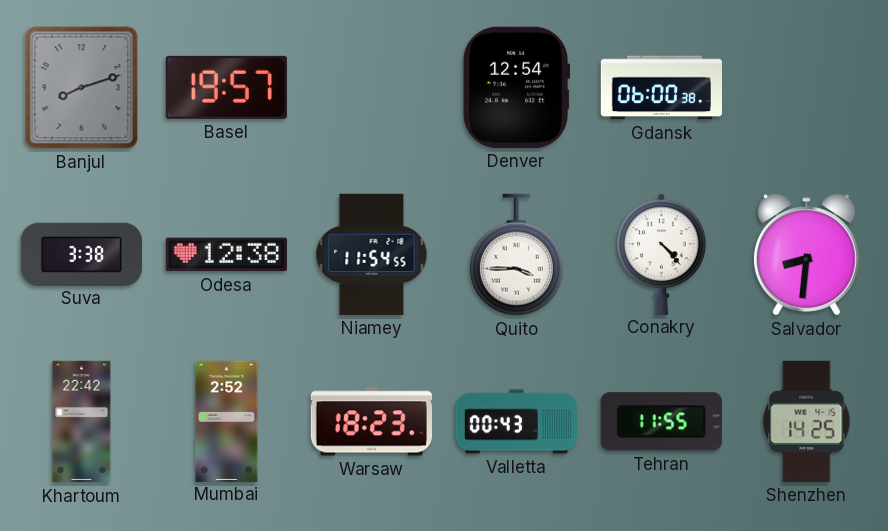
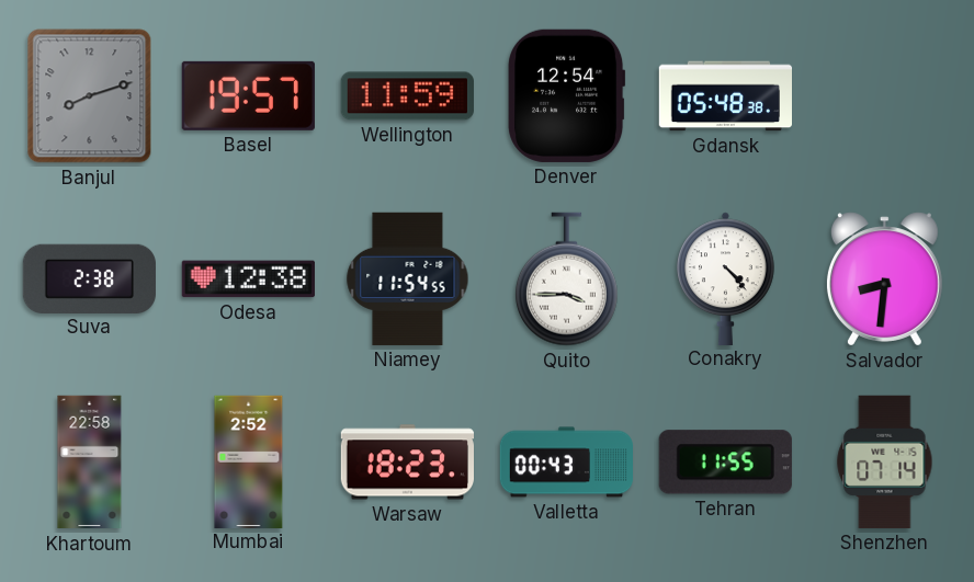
Wellington: none -> 11:59 (407, 96)
Gdansk: 06:00 -> 05:48 (725, 96)
Suva: 3:38 -> 2:38 (89, 278)
Khartoum: 22:42 -> 22:58 (90, 463)
Shenzhen: 14:25 -> 07:14 (885, 461)
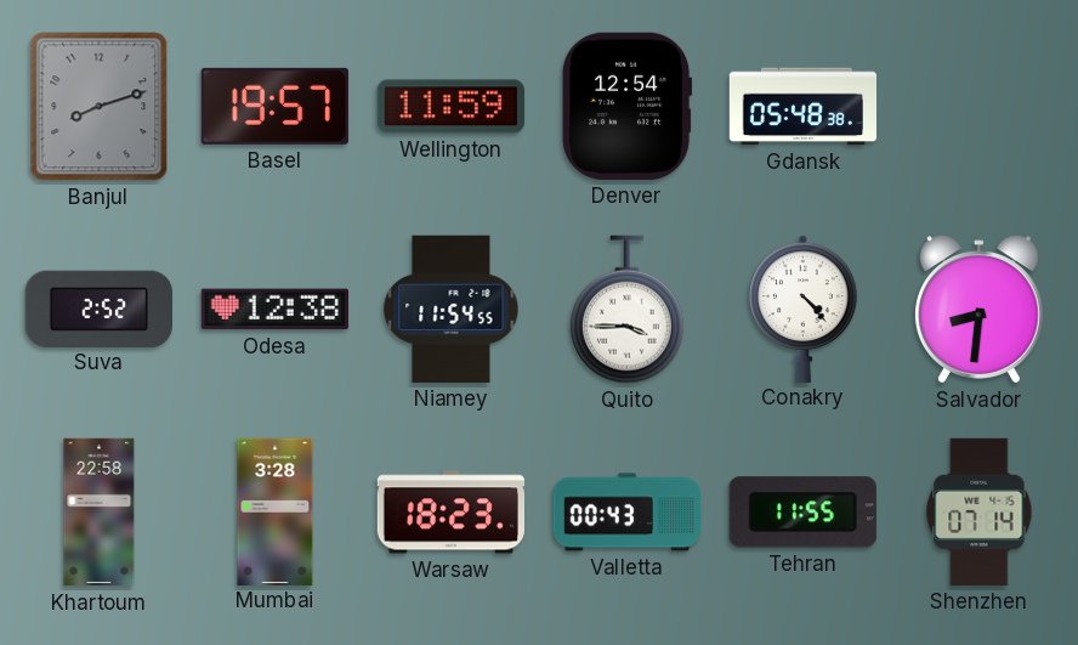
Suva: 2:38 -> 2:52 (98, 309)
Mumbai: 2:52 -> 3:28 (276, 511)
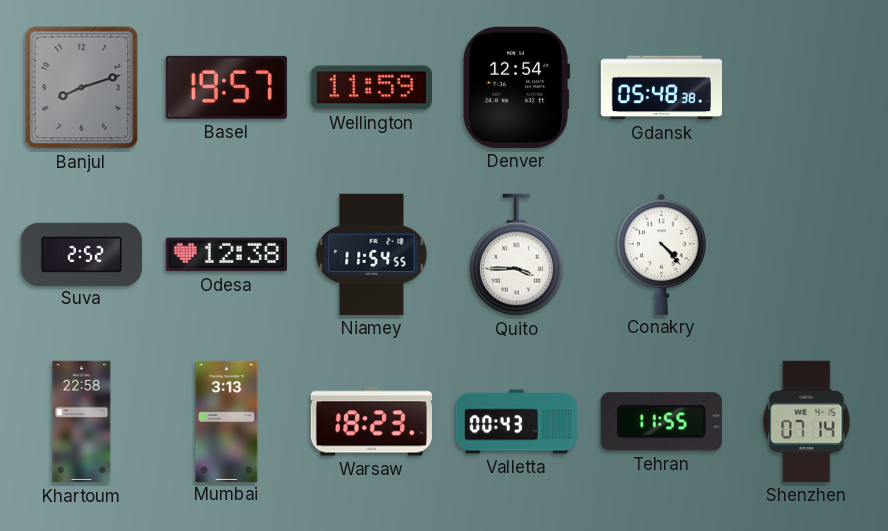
Salvador: 8:31 -> none (978, 310)
Mumbai: 3:28 -> 3:13 (227, 421)
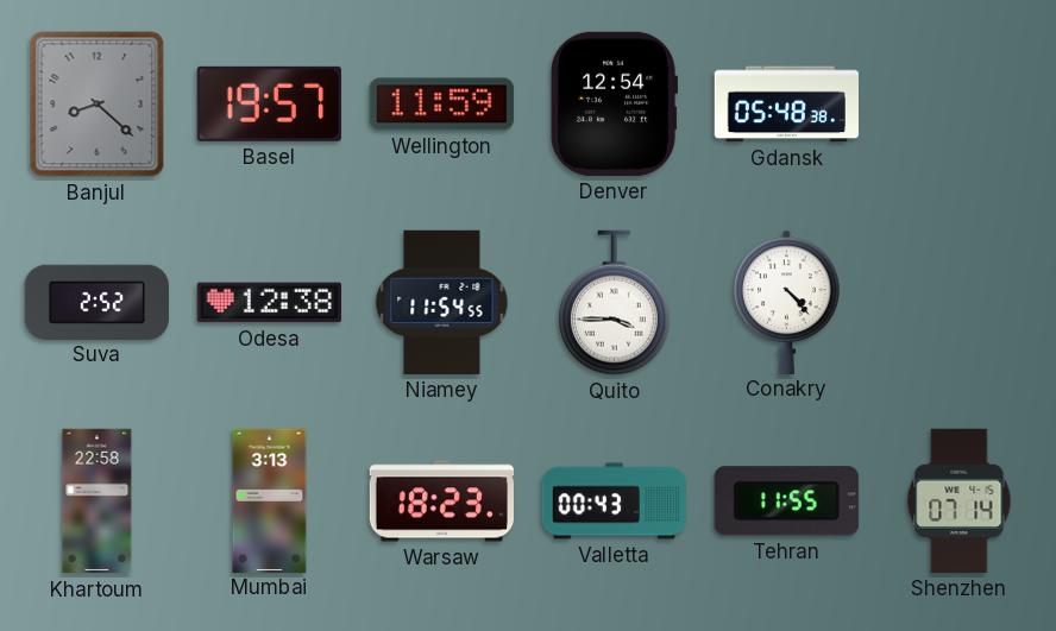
Banjul: 8:12 -> 8:22 (98, 105)
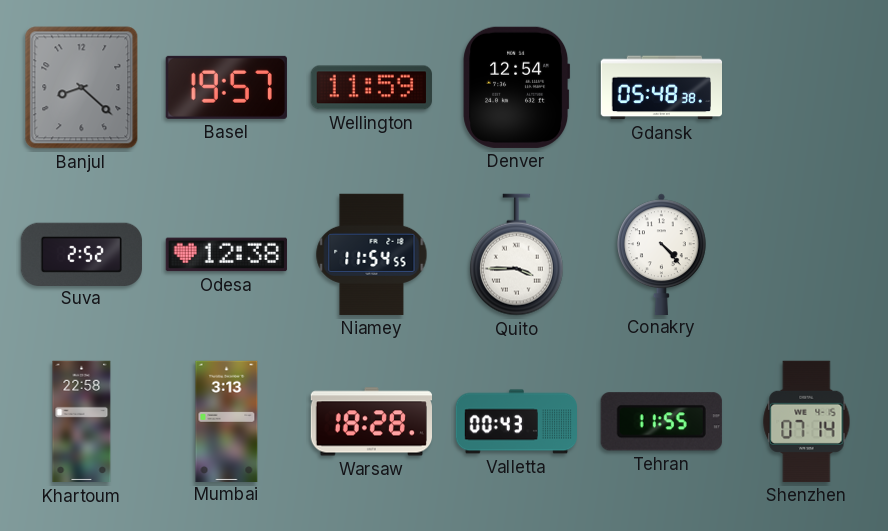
Warsaw: 18:23 -> 18:28 (371, 422)
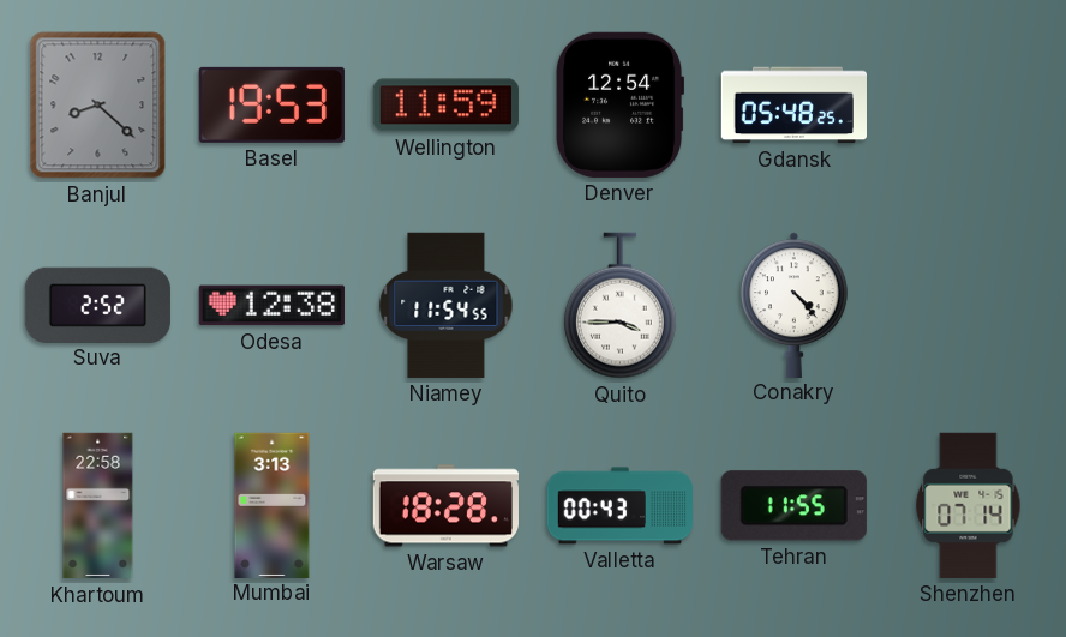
Basel: 19:57 -> 19:53 (271, 104)
Gdansk: 05:48:38 -> 05:48:25 (793, 106)
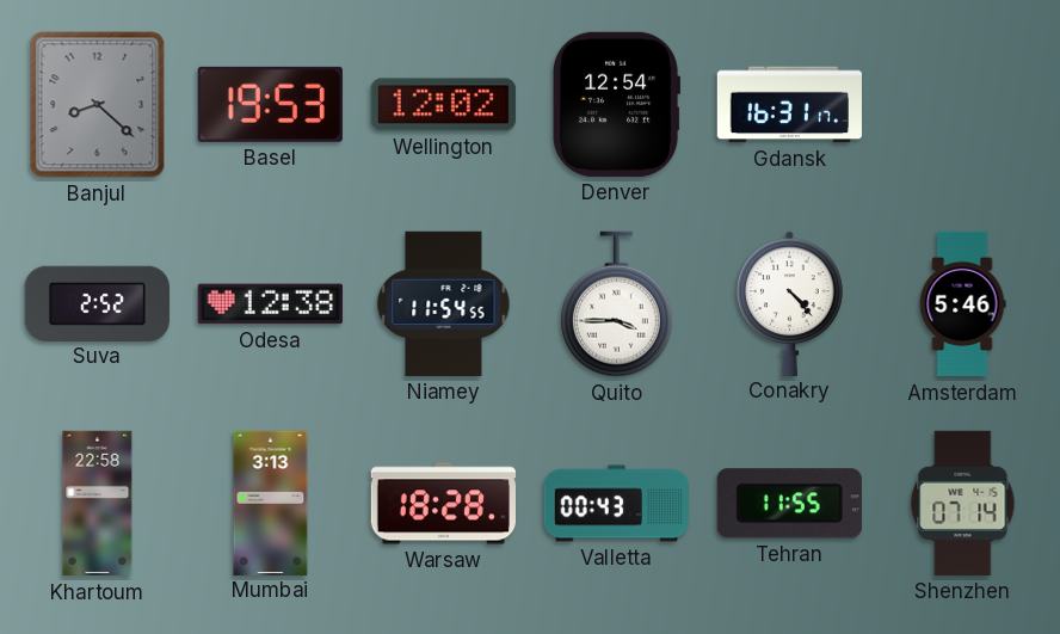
Wellington: 11:59 -> 12:02 (443, 105)
Gdansk: 05:48 -> 16:31 (789, 105)
Amsterdam: none -> 5:46 (962, 304)
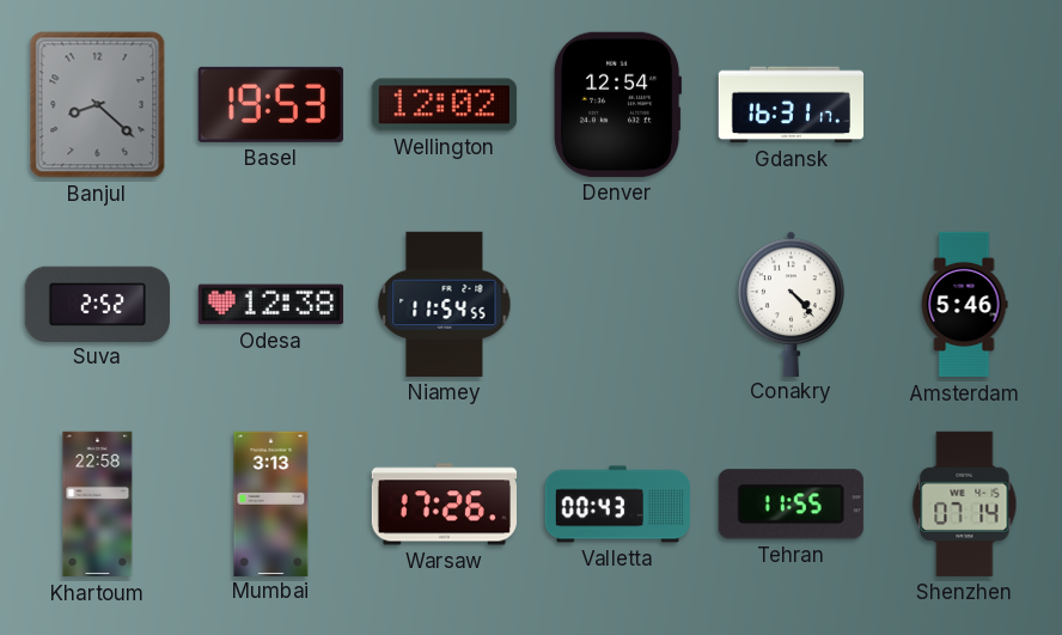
Quito: 3:45 -> none (616, 304)
Warsaw: 18:28 -> 17:26 (444, 505)
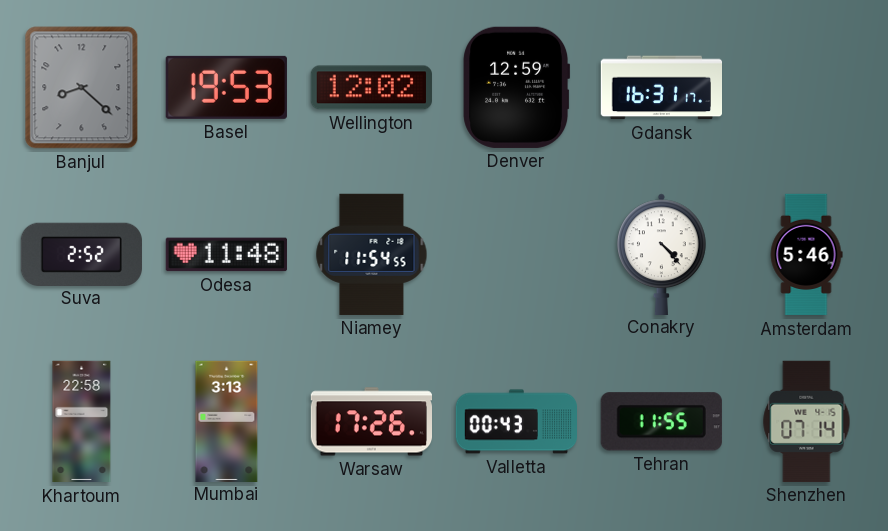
Denver: 12:54 -> 12:59 (517, 87)
Odesa: 12:38 -> 11:48 (226, 255)
